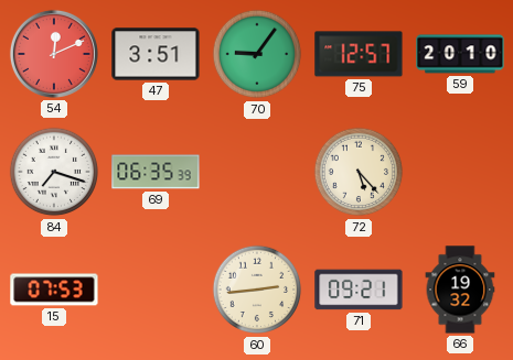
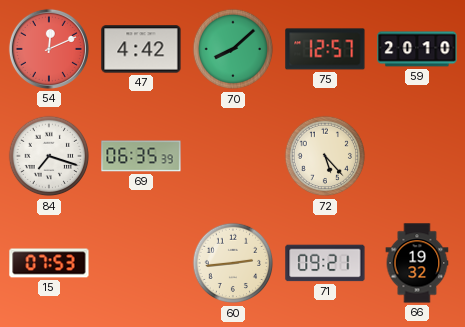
47: 3:51 -> 4:42 (141, 49)
70: 9:06 -> 8:08 (233, 49)
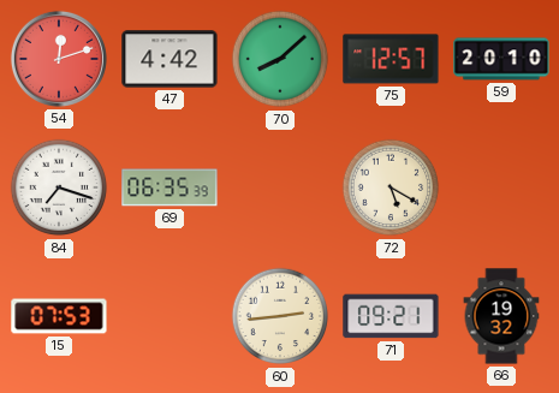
54: 12:11 -> 12:12 (59, 59)
72: 5:23 -> 5:20 (391, 187)
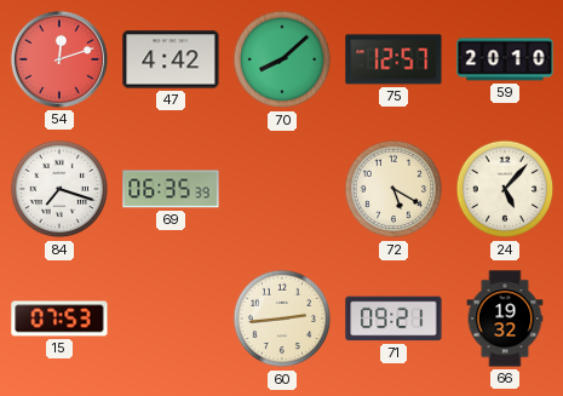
24: none -> 5:07 (505, 189)
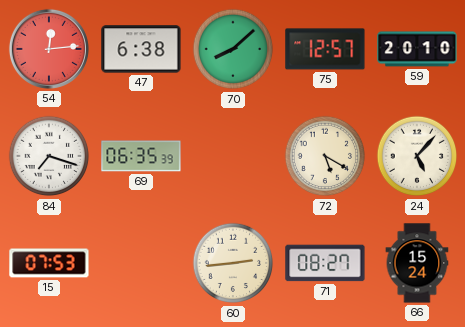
54: 12:12 -> 12:14 (49, 49)
47: 4:42 -> 6:38 (141, 49)
71: 09:21 -> 08:27 (325, 263)
66: 19:32 -> 15:24 (417, 263)
